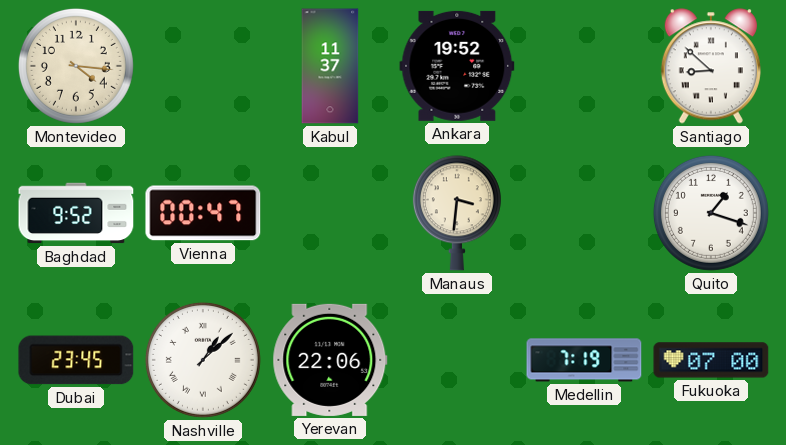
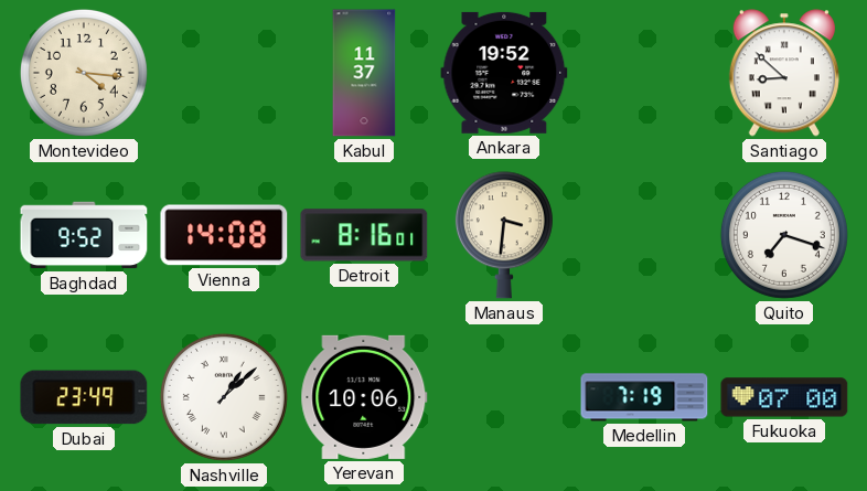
Vienna: 00:47 -> 14:08 (224, 235)
Detroit: none -> 8:16 (364, 235)
Quito: 1:18 -> 7:18 (784, 235)
Dubai: 23:45 -> 23:49 (84, 397)
Yerevan: 22:06 -> 10:06 (364, 397)
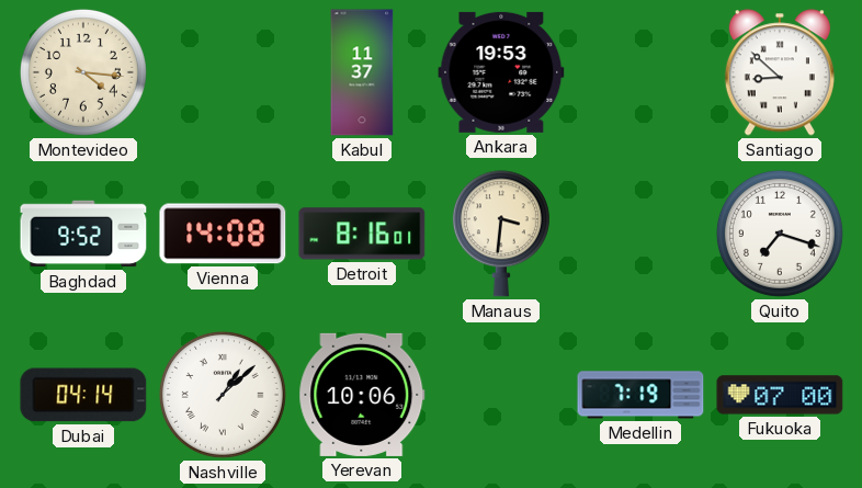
Ankara: 19:52 -> 19:53 (501, 72)
Dubai: 23:49 -> 04:14 (83, 395)
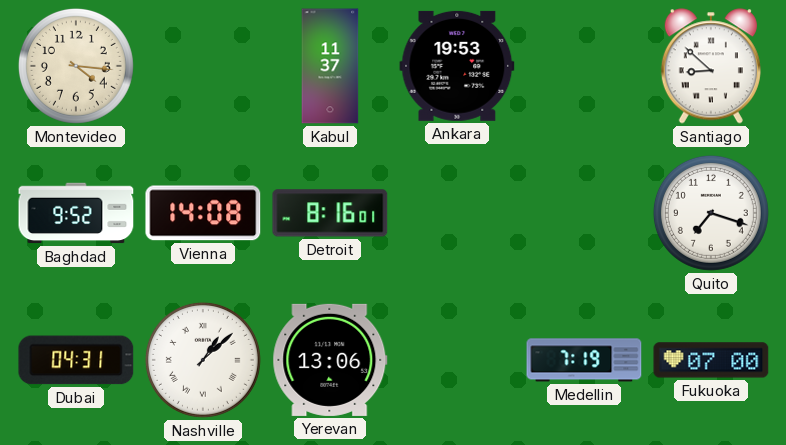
Manaus: 3:31 -> none (501, 234)
Dubai: 04:14 -> 04:31 (76, 360)
Yerevan: 10:06 -> 13:06 (330, 360)
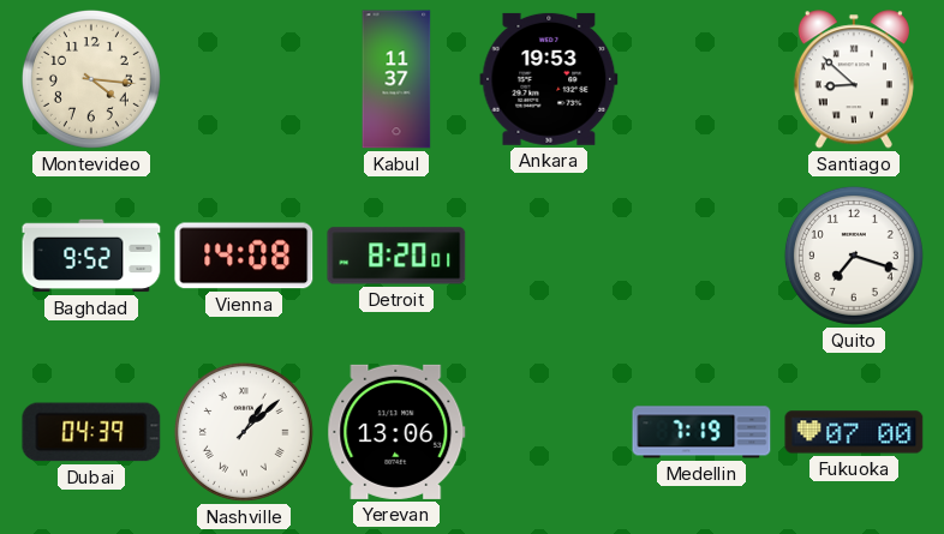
Detroit: 8:16 -> 8:20 (396, 256)
Dubai: 04:31 -> 04:39 (91, 432)
